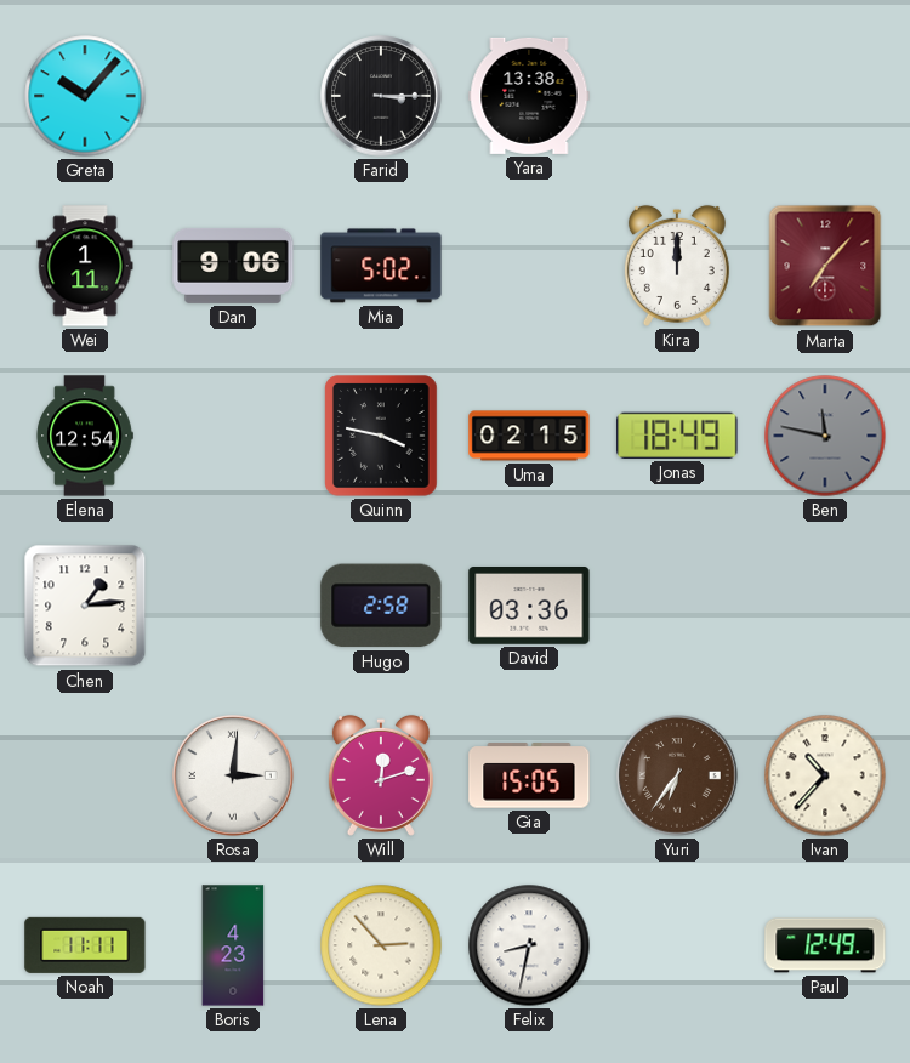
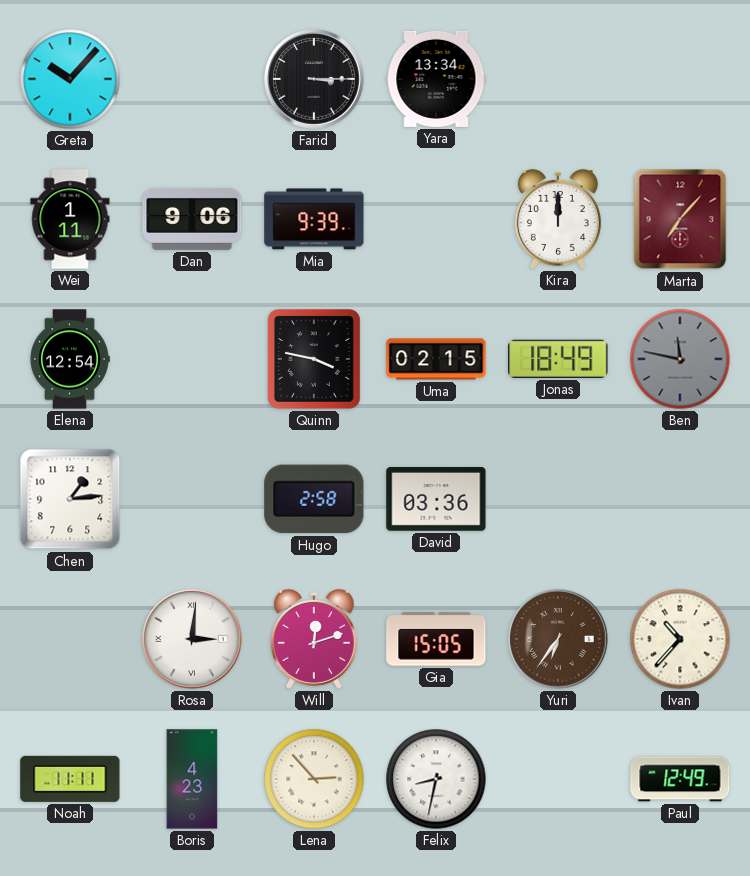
Yara: 13:38 -> 13:34 (436, 79)
Mia: 5:02 -> 9:39 (314, 219)
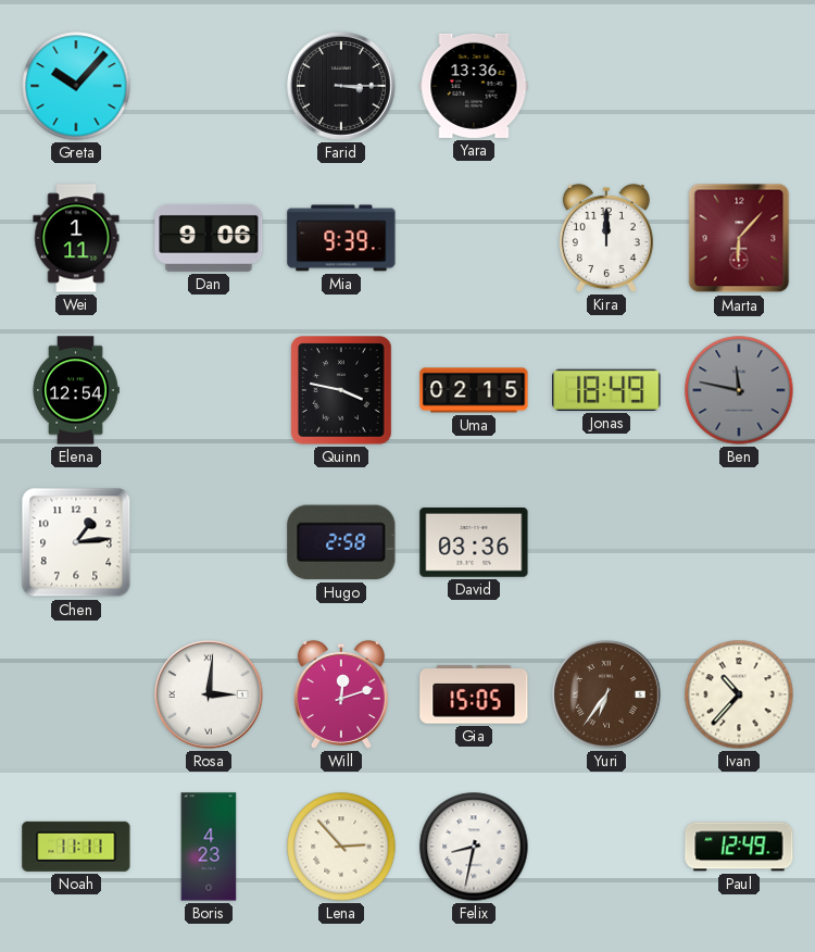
Yara: 13:34 -> 13:36 (474, 86)
Marta: 7:07 -> 6:07 (739, 238)
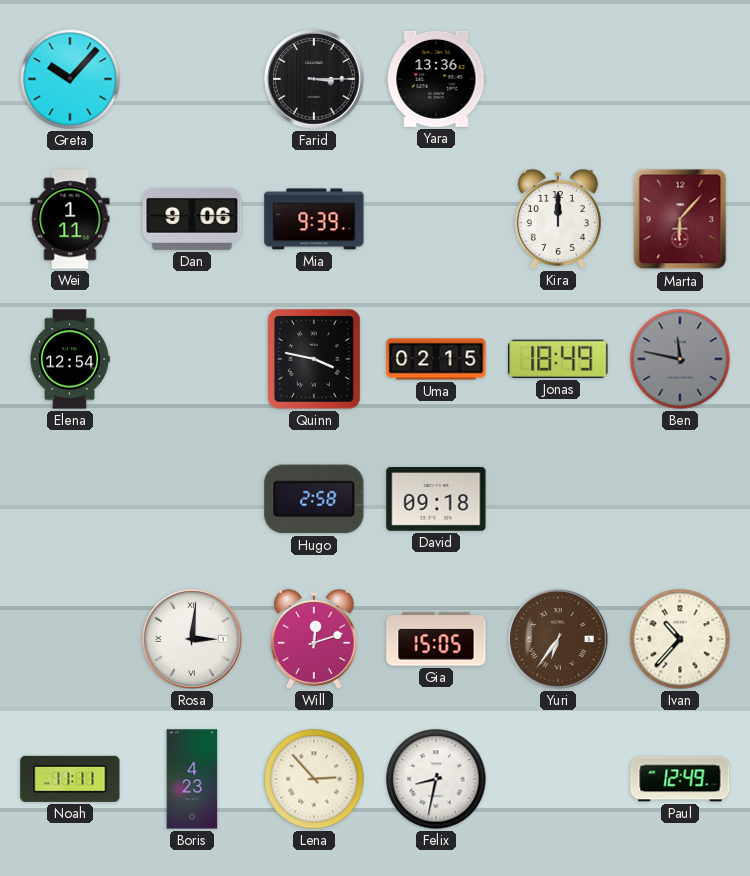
Chen: 1:14 -> none (76, 542)
David: 03:36 -> 09:18 (436, 500)
